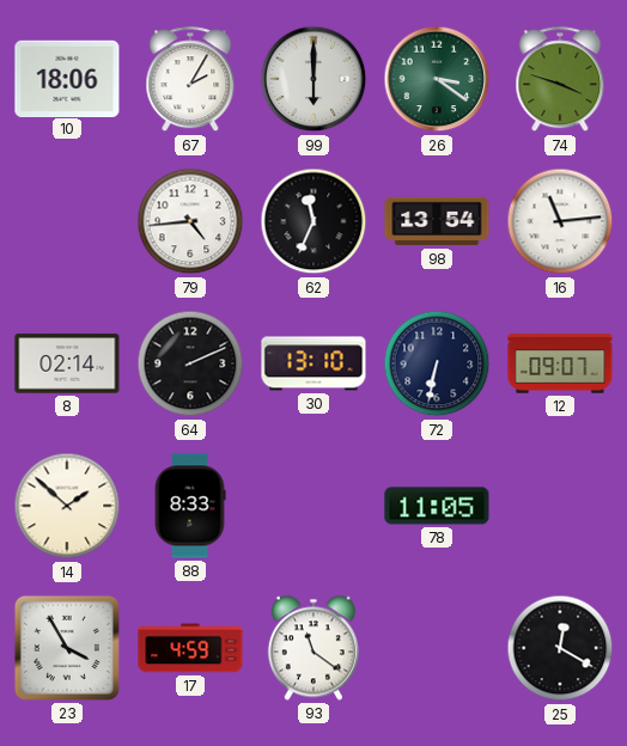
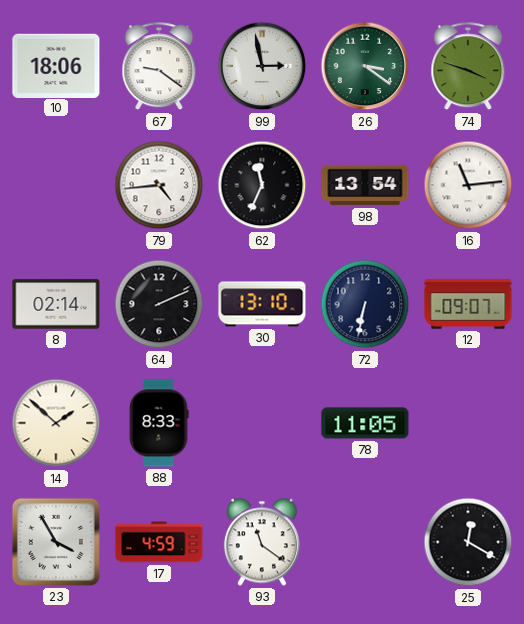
67: 2:05 -> 9:21 (159, 67)
99: 6:00 -> 2:58 (262, 66)
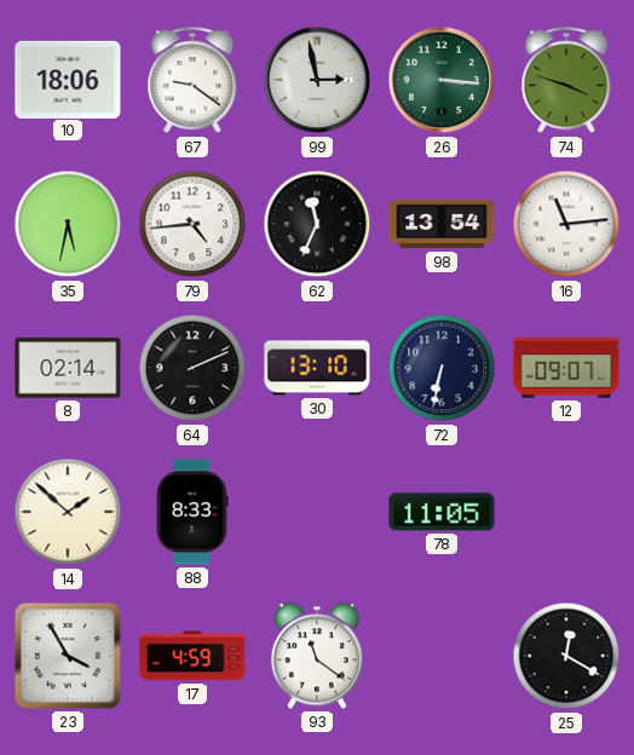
26: 3:21 -> 3:16 (442, 80)
35: none -> 5:32 (68, 224)
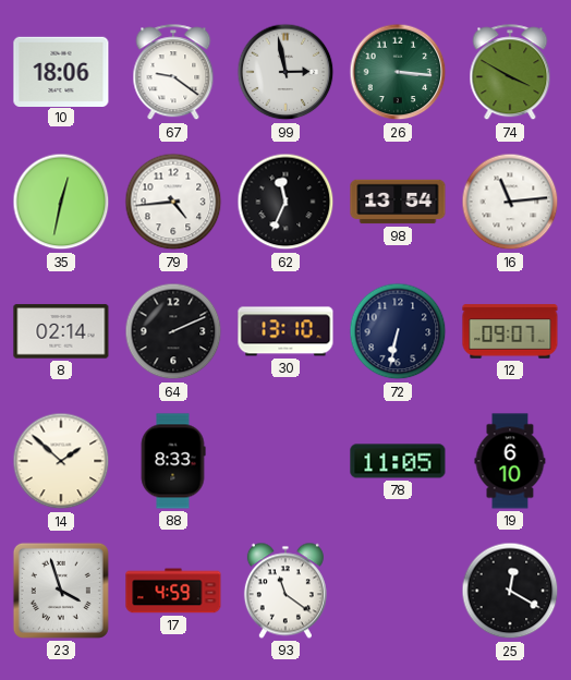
74: 3:48 -> 3:50 (510, 73)
35: 5:32 -> 12:32 (61, 202)
19: none -> 6:10 (510, 461)
23: 3:55 -> 3:57 (61, 591)
